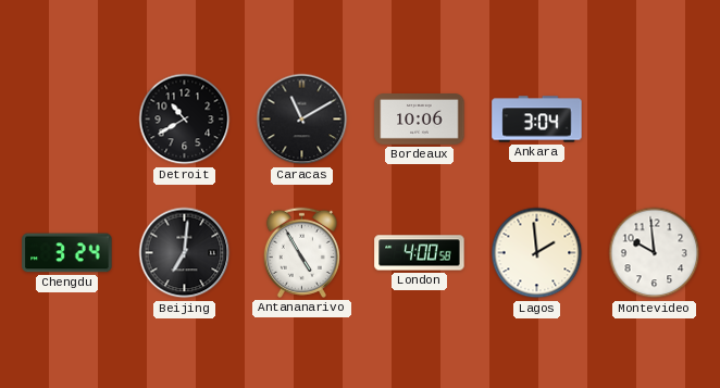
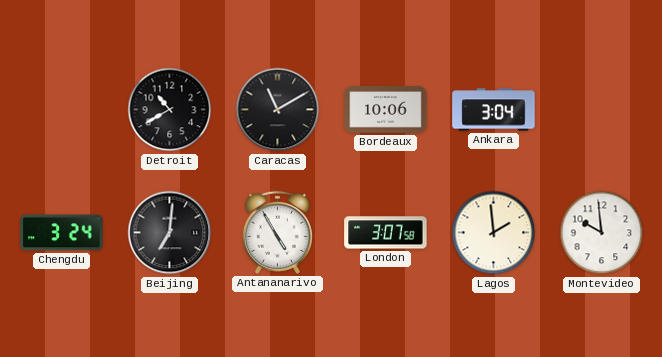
London: 4:00 -> 3:07 (386, 233)
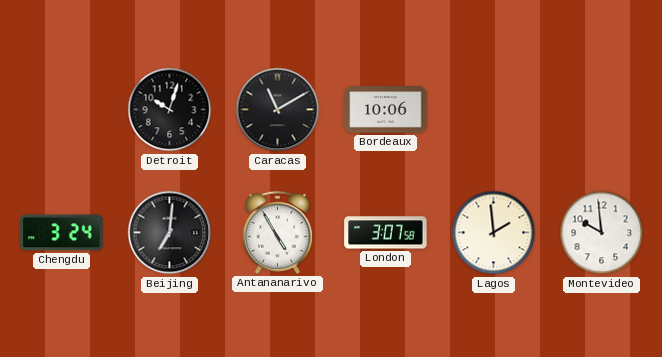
Detroit: 10:40 -> 10:03 (170, 110)
Ankara: 3:04 -> none (494, 110)
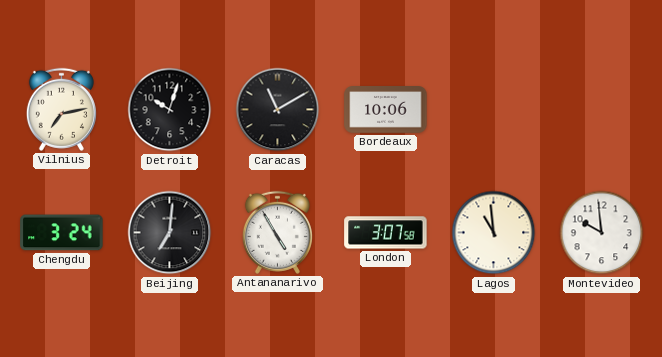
Vilnius: none -> 7:13 (61, 109)
Lagos: 1:59 -> 10:59 (494, 233)
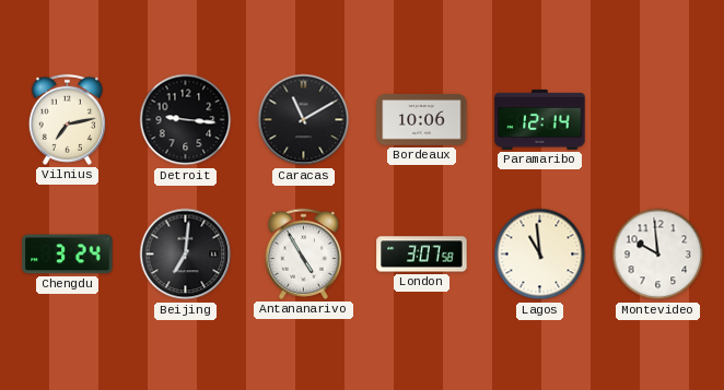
Detroit: 10:03 -> 9:16 (186, 120)
Paramaribo: none -> 12:14 (540, 119)
